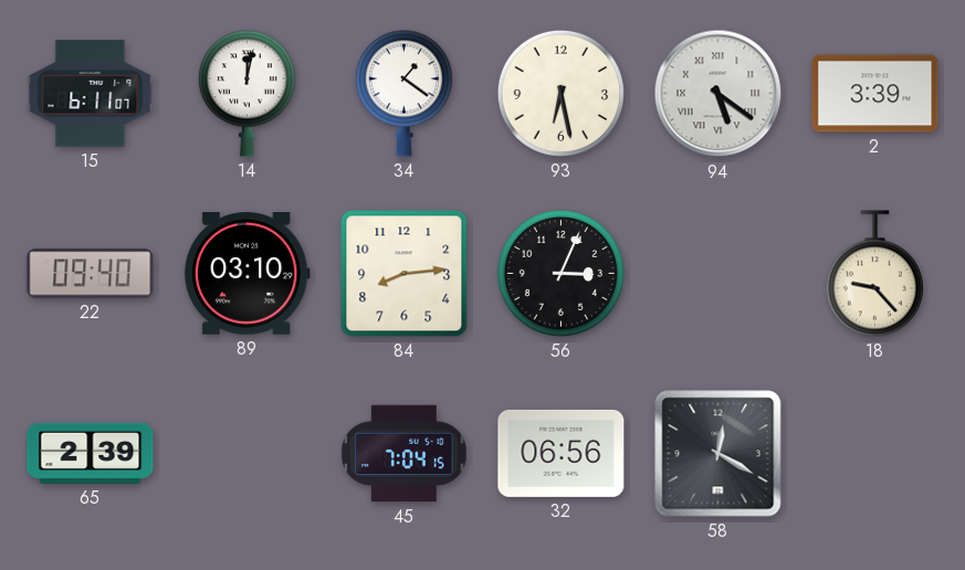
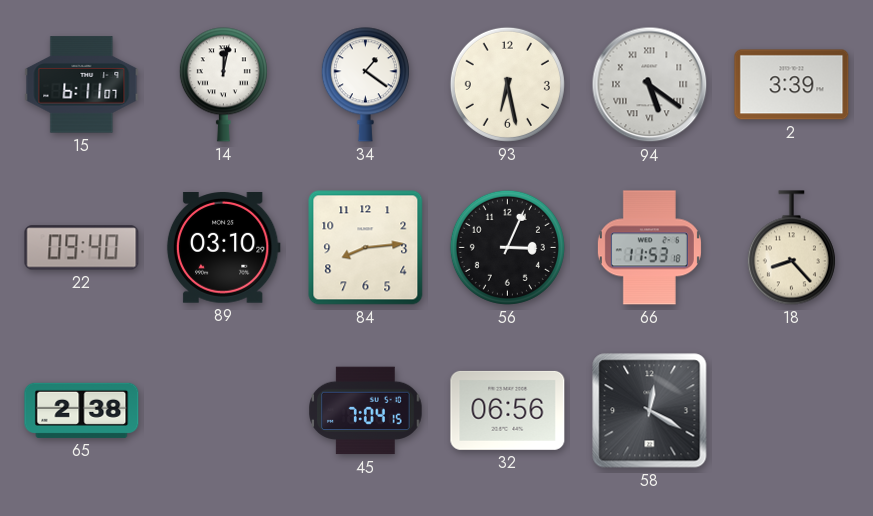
66: none -> 11:53 (649, 248)
18: 9:23 -> 8:23 (791, 248)
65: 2:39 -> 2:38 (82, 410)
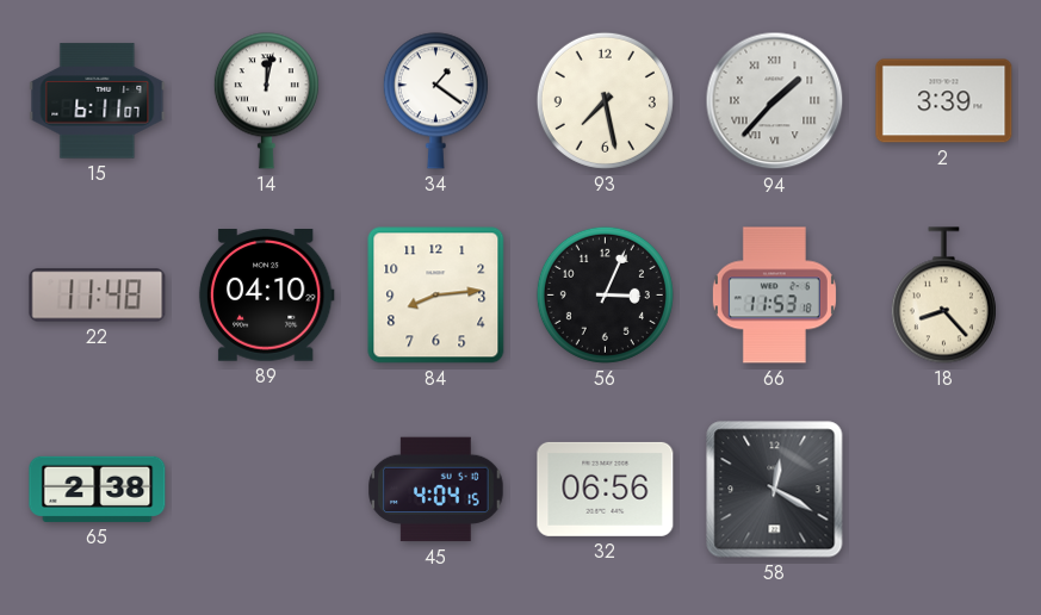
93: 6:28 -> 7:28 (605, 100)
94: 5:21 -> 1:37 (775, 101)
22: 09:40 -> 11:48 (98, 296)
89: 03:10 -> 04:10 (266, 296)
45: 7:04 -> 4:04 (436, 490)
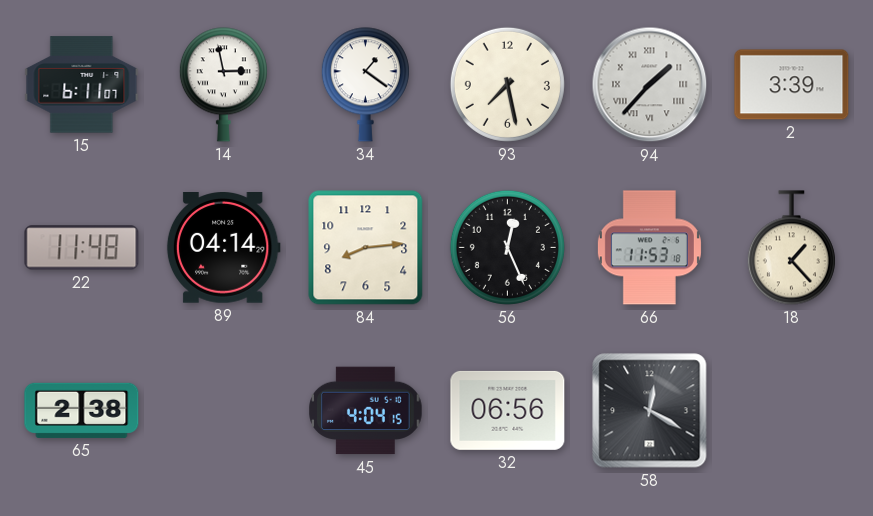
14: 12:02 -> 2:58 (223, 85)
89: 04:10 -> 04:14 (223, 248)
56: 3:04 -> 12:26 (507, 247)
18: 8:23 -> 1:23 (791, 248)
